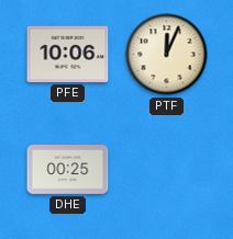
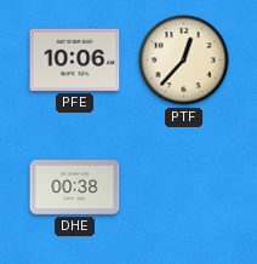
PTF: 12:04 -> 12:37 (184, 61)
DHE: 00:25 -> 00:38 (75, 188)
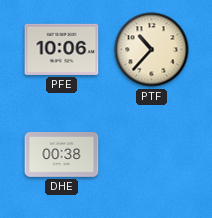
PTF: 12:37 -> 10:37 (152, 50)
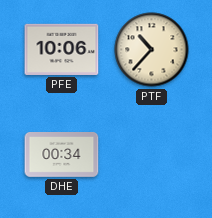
DHE: 00:38 -> 00:34 (62, 155)
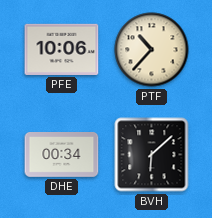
BVH: none -> 6:08 (152, 155)
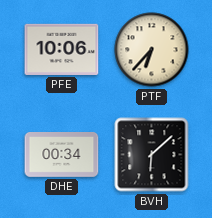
PTF: 10:37 -> 6:37 (152, 50)
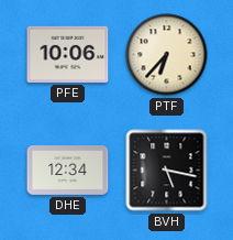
DHE: 00:34 -> 12:34 (68, 171)
BVH: 6:08 -> 5:17 (167, 171)
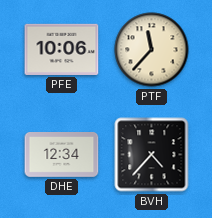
PTF: 6:37 -> 11:37 (152, 50)
BVH: 5:17 -> 4:37 (152, 155)
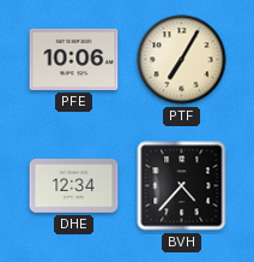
PTF: 11:37 -> 7:05 (182, 60)
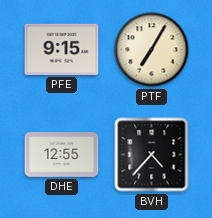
PFE: 10:06 -> 9:15 (62, 49)
DHE: 12:34 -> 12:55 (62, 155)
